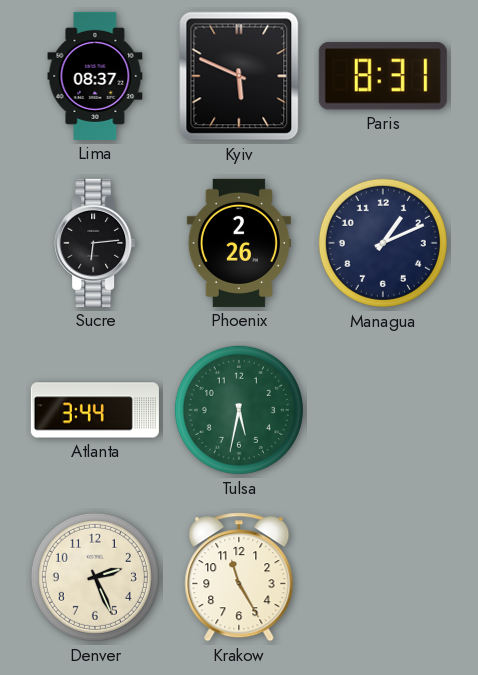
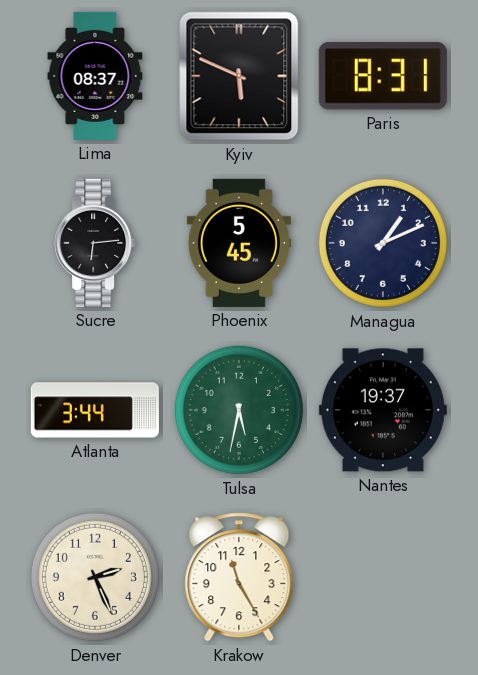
Phoenix: 2:26 -> 5:45 (239, 243)
Nantes: none -> 19:37 (383, 410)
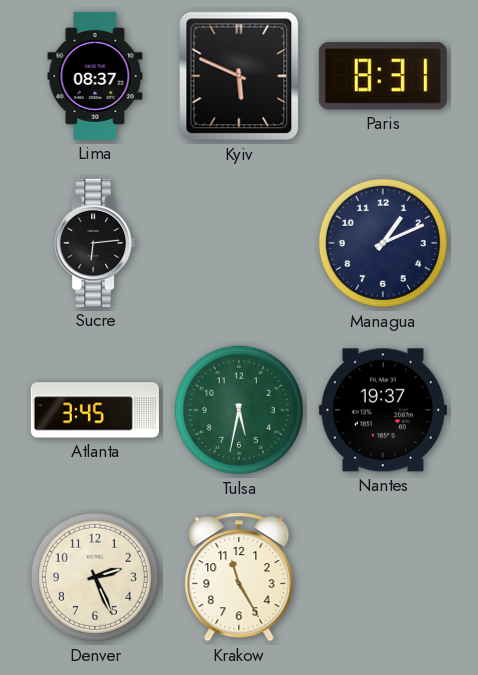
Phoenix: 5:45 -> none (239, 243)
Atlanta: 3:44 -> 3:45 (95, 410)
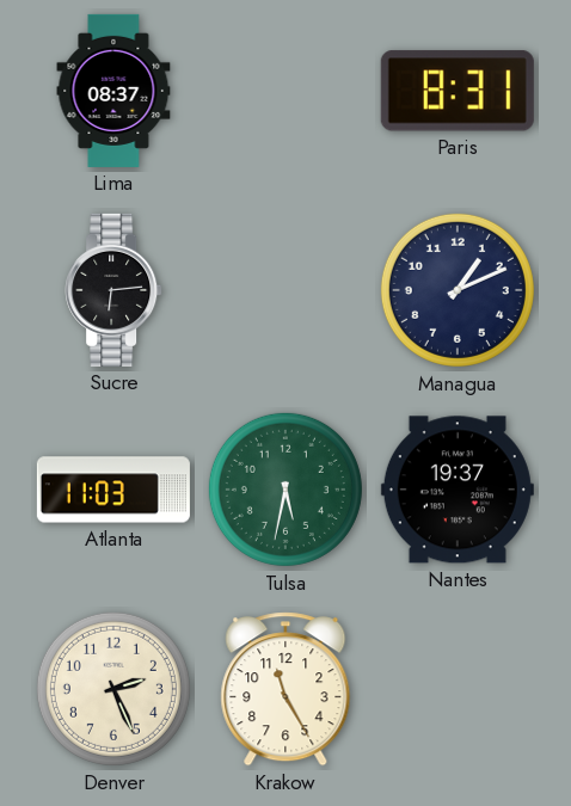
Kyiv: 5:49 -> none (239, 76)
Atlanta: 3:45 -> 11:03 (113, 490)
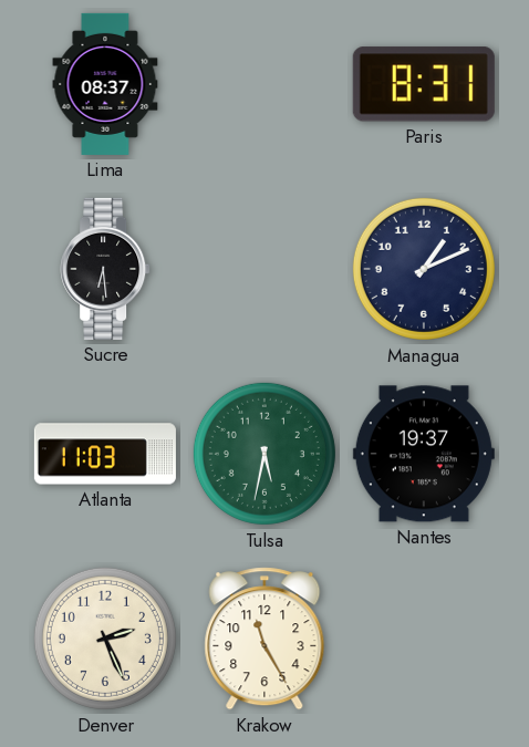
Sucre: 6:14 -> 6:29 (105, 269)
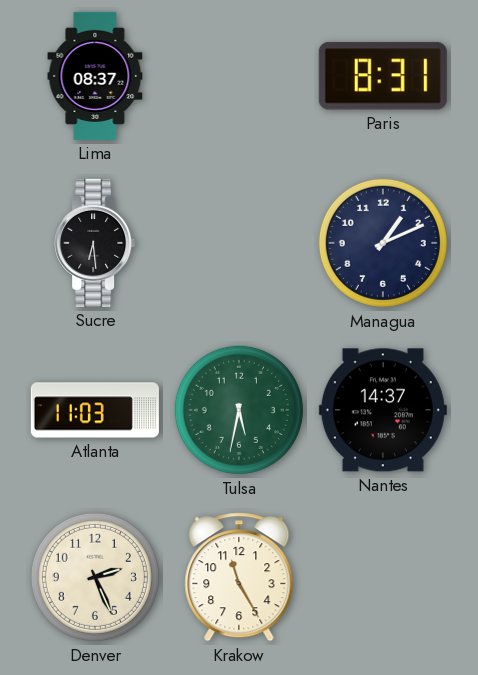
Nantes: 19:37 -> 14:37 (383, 410)
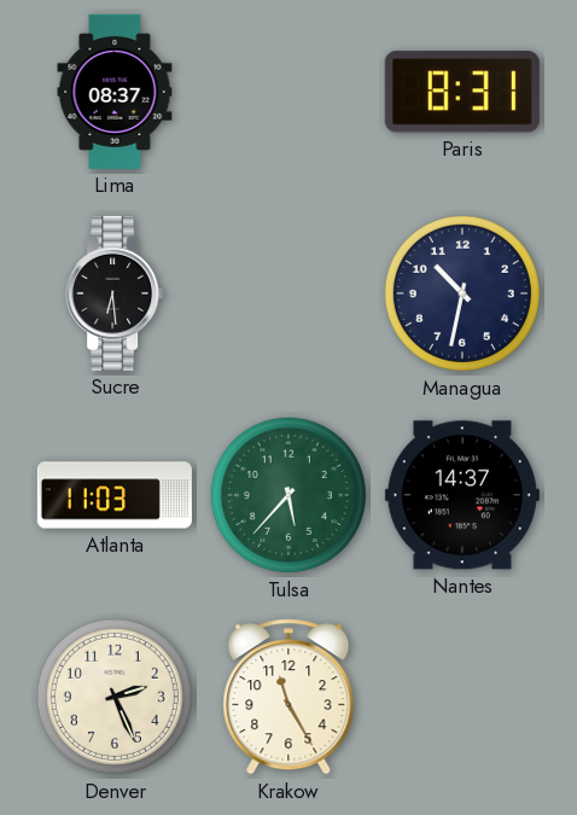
Managua: 1:11 -> 10:32 (462, 293)
Tulsa: 5:32 -> 5:37 (288, 495)
